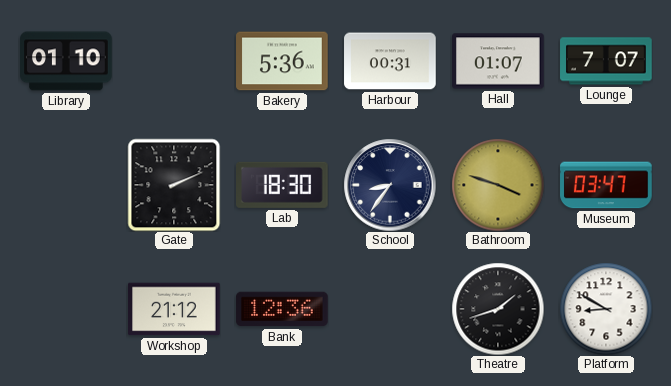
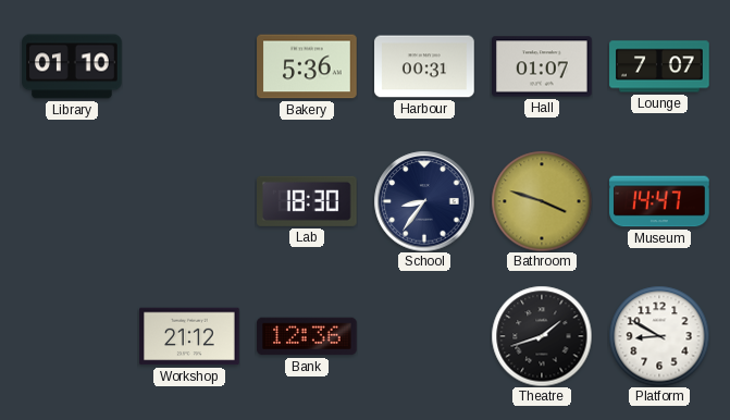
Gate: 2:11 -> none (174, 185)
Museum: 03:47 -> 14:47 (659, 201)
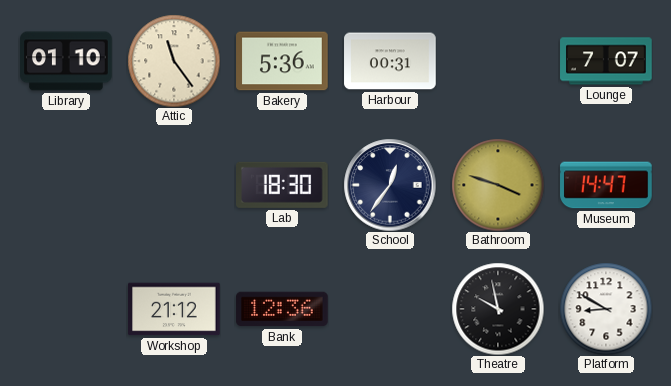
Attic: none -> 11:24 (174, 61)
Hall: 01:07 -> none (542, 66)
School: 8:36 -> 12:36 (390, 185)
Theatre: 1:42 -> 9:58 (498, 309)
